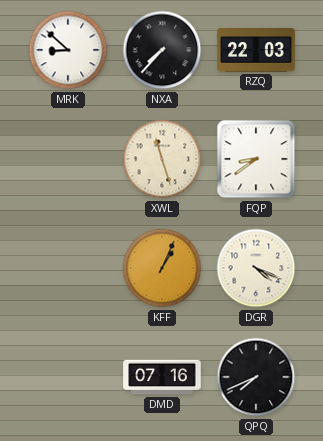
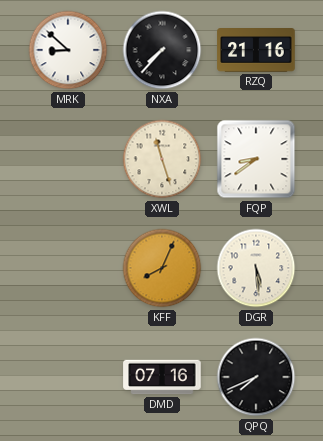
RZQ: 22:03 -> 21:16 (256, 50)
KFF: 1:04 -> 8:04 (162, 268)
DGR: 4:19 -> 5:29 (256, 268)
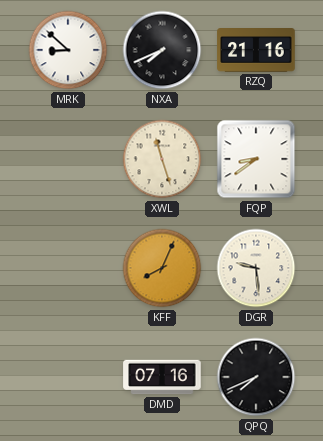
NXA: 7:37 -> 7:41 (162, 50)
DGR: 5:29 -> 9:29 (256, 268)
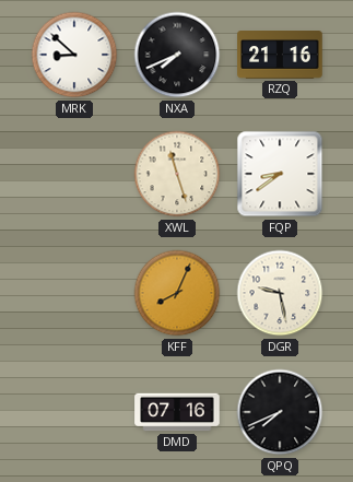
DGR: 9:29 -> 9:28 (280, 293)
